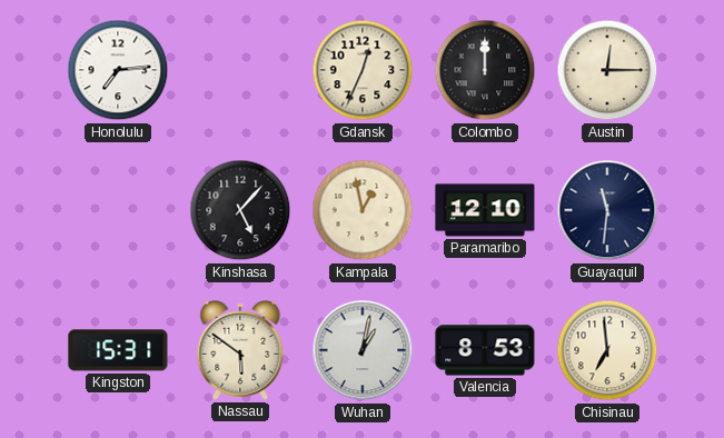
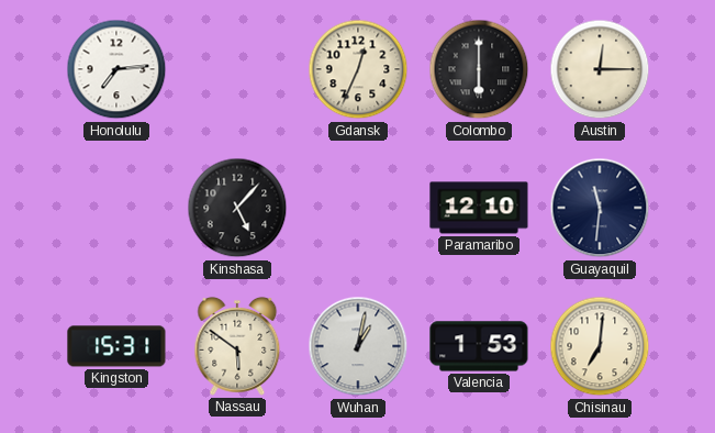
Colombo: 12:00 -> 6:00 (479, 69)
Kampala: 12:58 -> none (363, 210)
Valencia: 8:53 -> 1:53 (479, 346)
Chisinau: 6:59 -> 7:01 (600, 346)
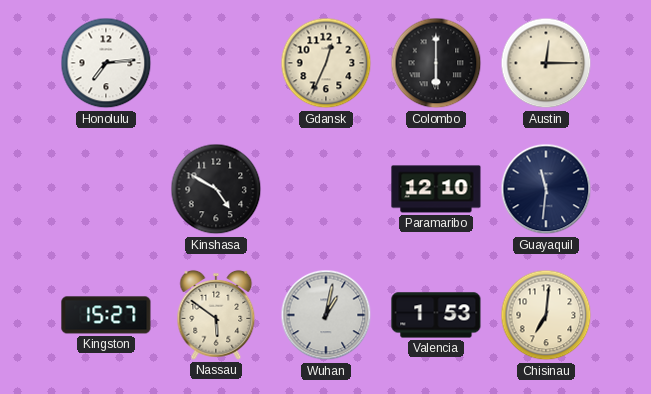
Kinshasa: 5:07 -> 4:50 (216, 189)
Kingston: 15:31 -> 15:27 (106, 315)
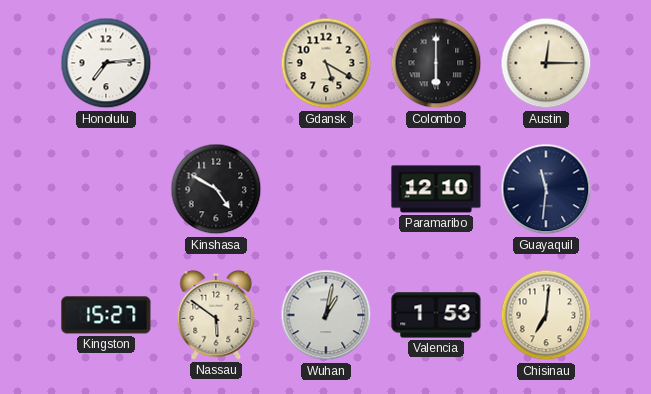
Gdansk: 12:34 -> 5:20 (326, 63)
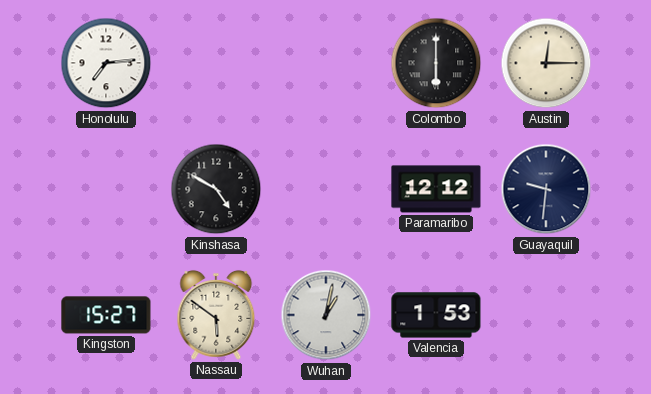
Gdansk: 5:20 -> none (326, 63)
Paramaribo: 12:10 -> 12:12 (436, 189)
Guayaquil: 11:31 -> 9:31 (546, 189)
Chisinau: 7:01 -> none (546, 315)
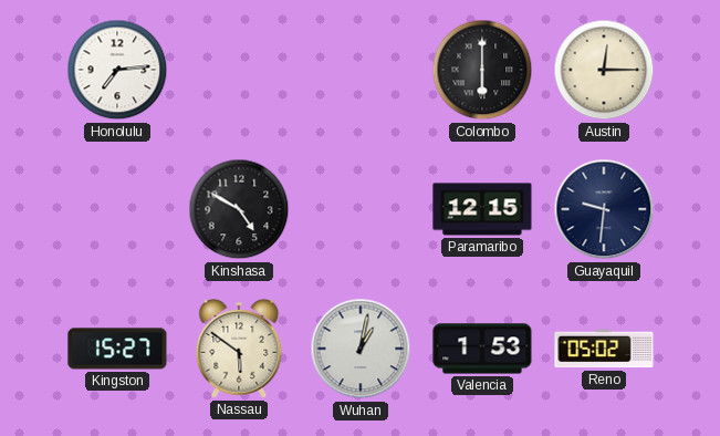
Paramaribo: 12:12 -> 12:15 (482, 209)
Reno: none -> 05:02 (604, 349)
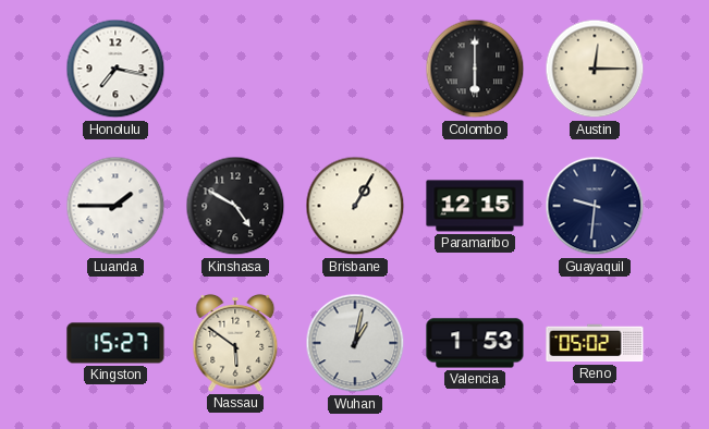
Honolulu: 7:14 -> 7:17 (115, 69)
Luanda: none -> 1:45 (115, 206)
Brisbane: none -> 1:05 (355, 206)
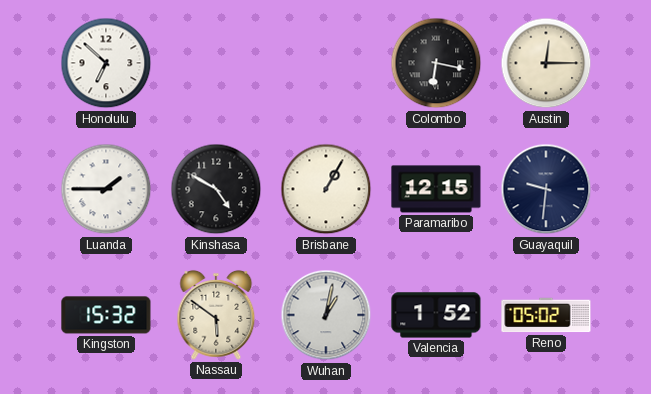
Honolulu: 7:17 -> 6:52 (106, 63)
Colombo: 6:00 -> 6:17 (436, 63)
Kingston: 15:27 -> 15:32 (106, 315)
Valencia: 1:53 -> 1:52 (436, 315)
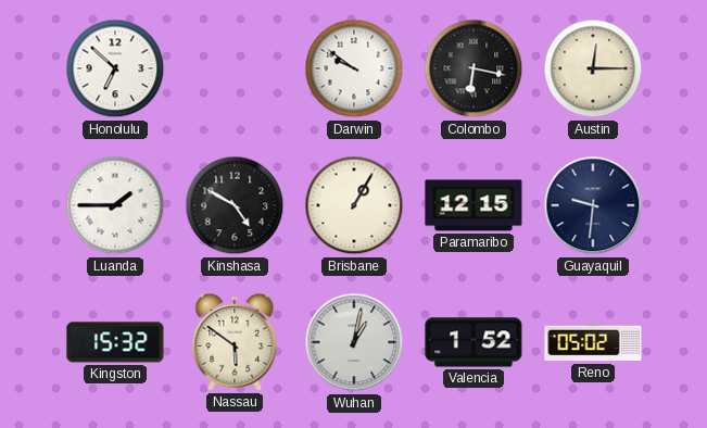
Darwin: none -> 9:51 (354, 68)
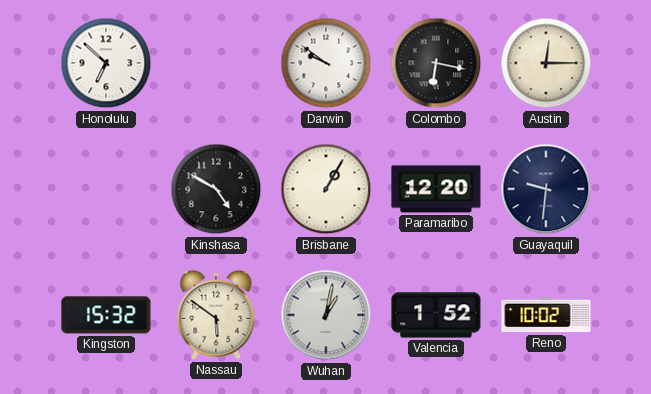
Luanda: 1:45 -> none (115, 205)
Paramaribo: 12:15 -> 12:20 (436, 189)
Reno: 05:02 -> 10:02 (546, 315)
